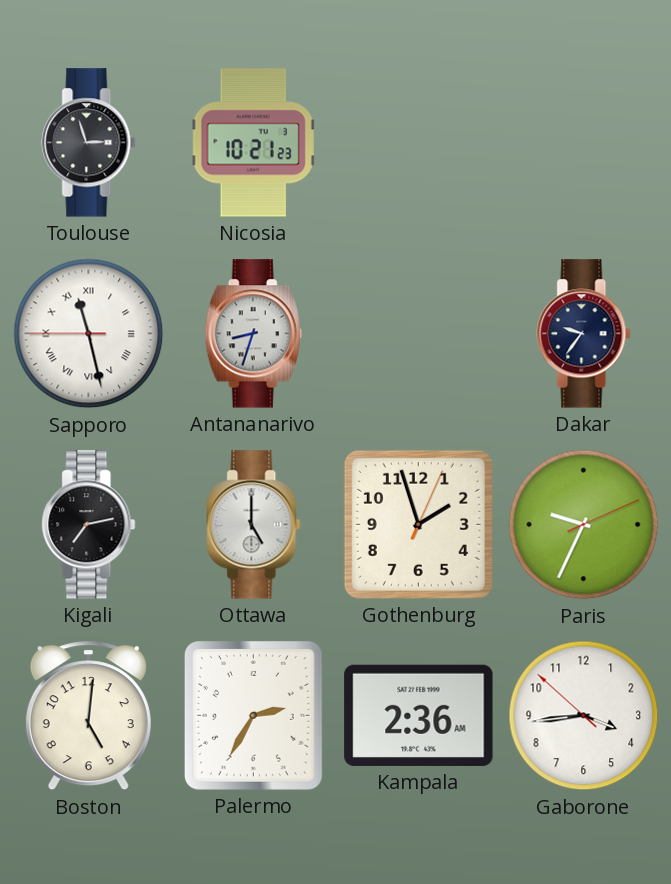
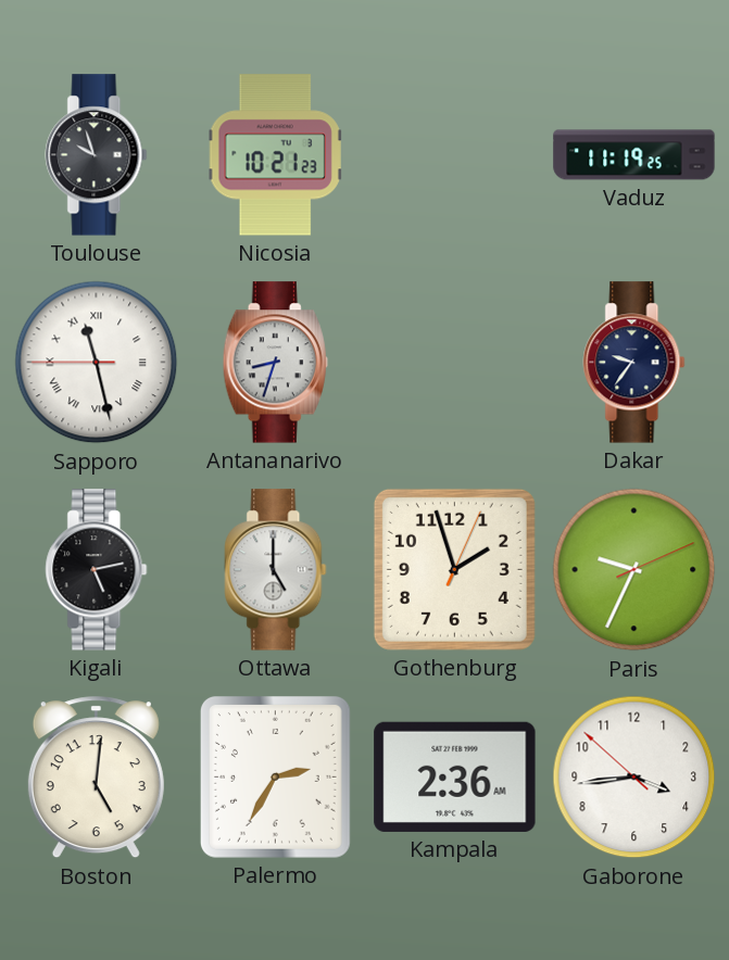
Toulouse: 2:57 -> 9:57 (97, 155)
Vaduz: none -> 11:19 (634, 155)
Kigali: 7:13 -> 5:13 (97, 570)
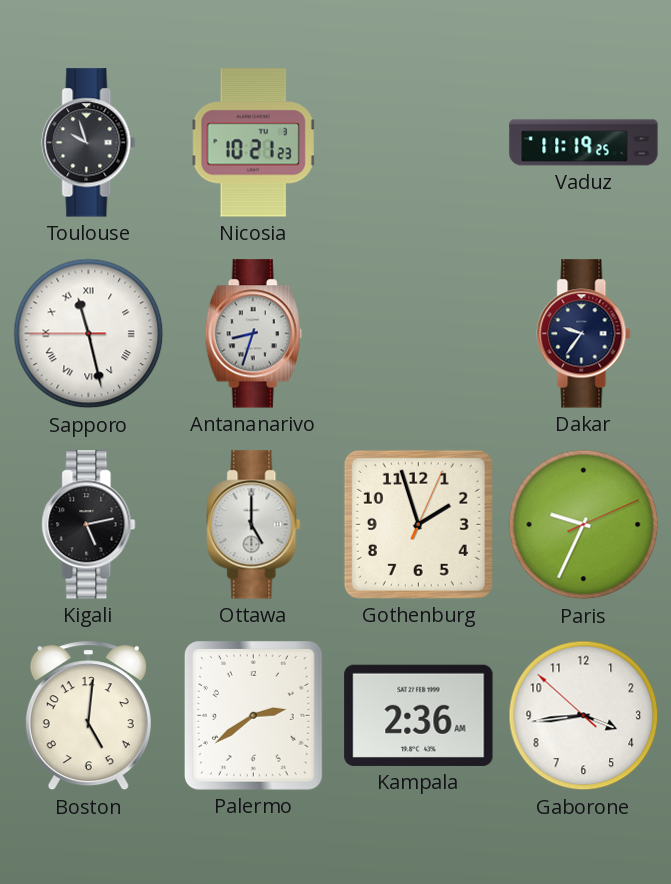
Palermo: 2:35 -> 2:39 (253, 715)
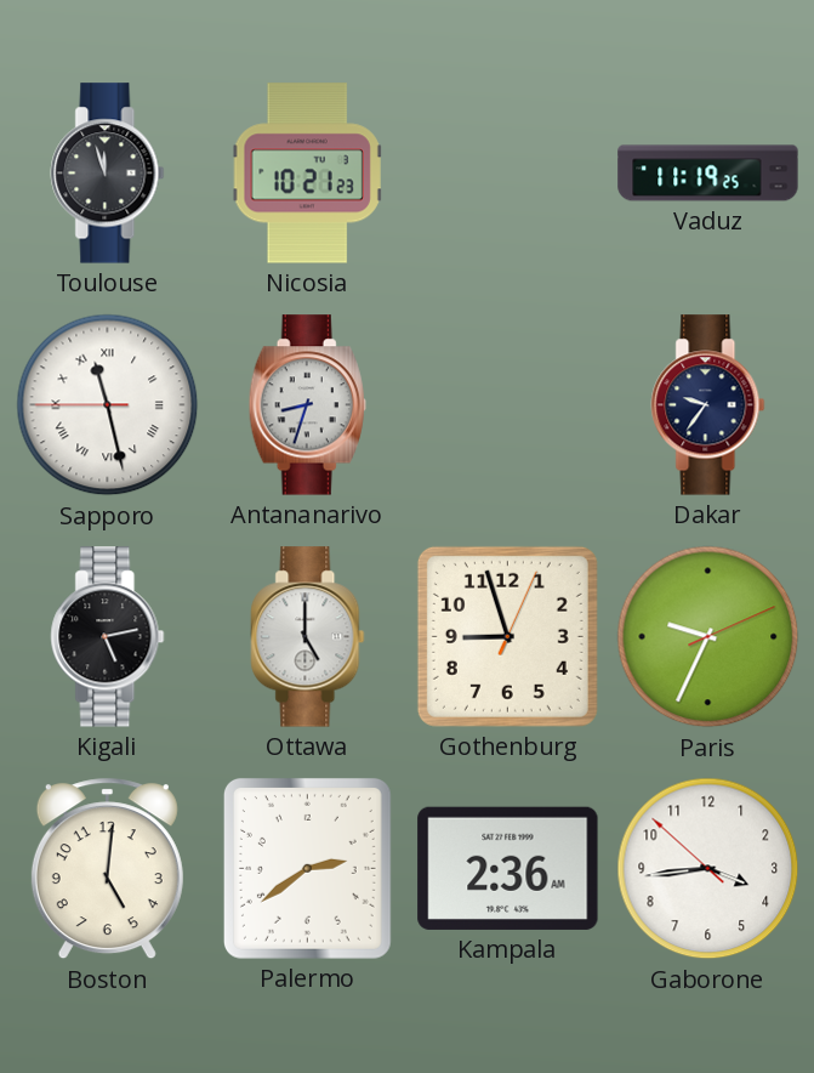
Toulouse: 9:57 -> 11:57 (108, 174)
Gothenburg: 1:57 -> 8:57 (507, 636)
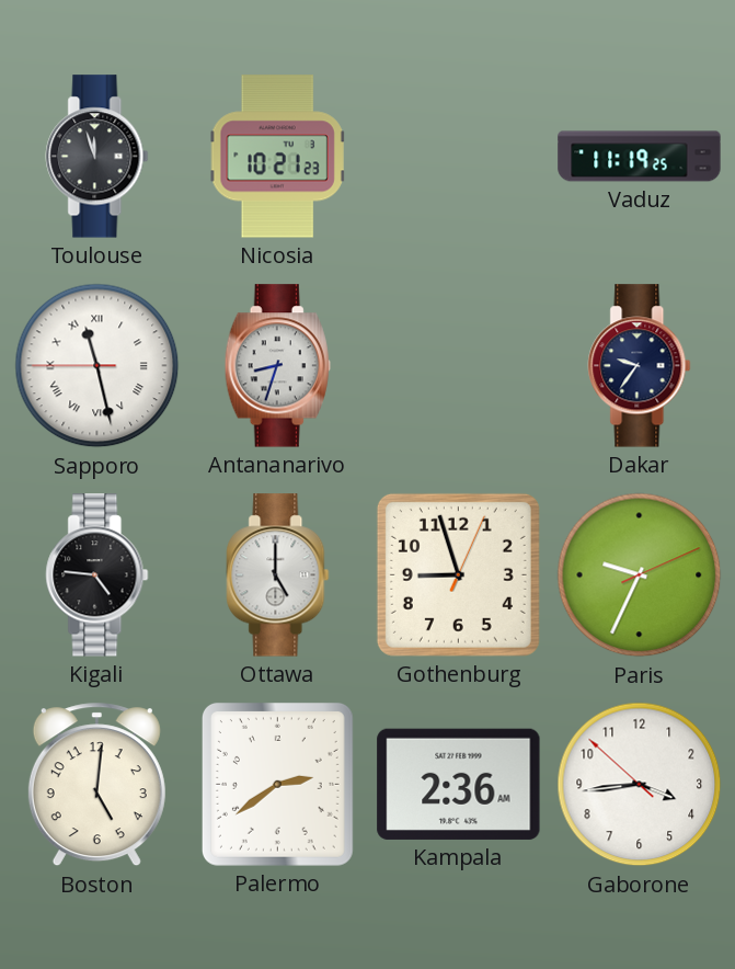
Kigali: 5:13 -> 4:46 (97, 575)
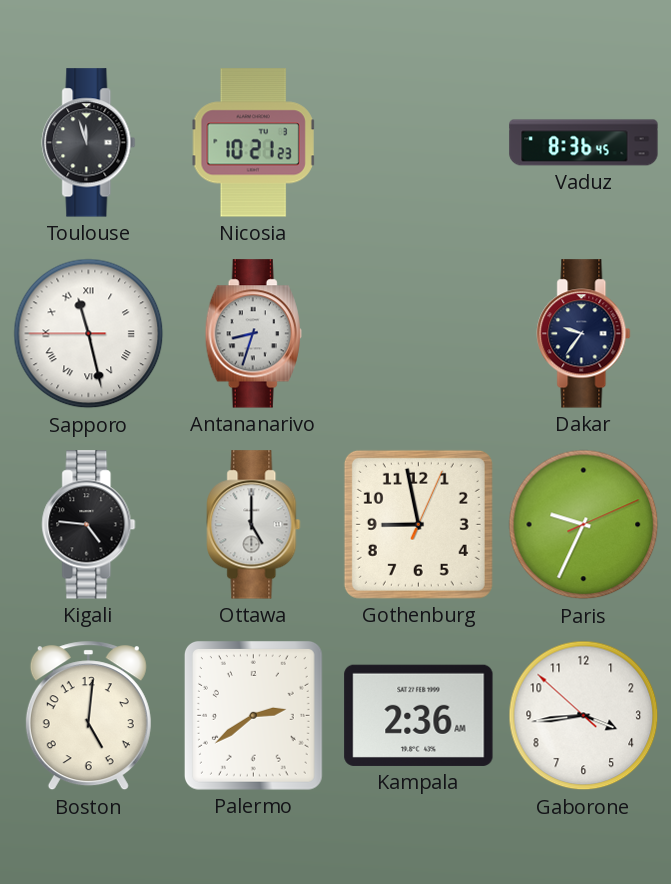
Vaduz: 11:19 -> 8:36 (584, 143)
Gothenburg: 8:57 -> 8:58 (418, 524)
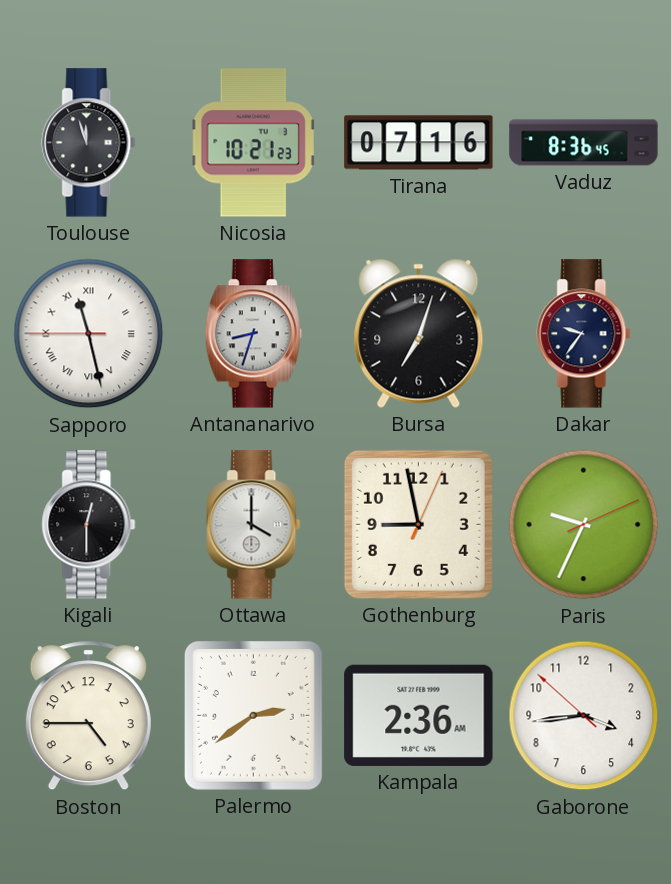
Tirana: none -> 07:16 (419, 143)
Bursa: none -> 7:03 (419, 333)
Kigali: 4:46 -> 12:30 (89, 525)
Ottawa: 5:00 -> 4:00 (254, 525)
Boston: 5:01 -> 4:45 (88, 716)
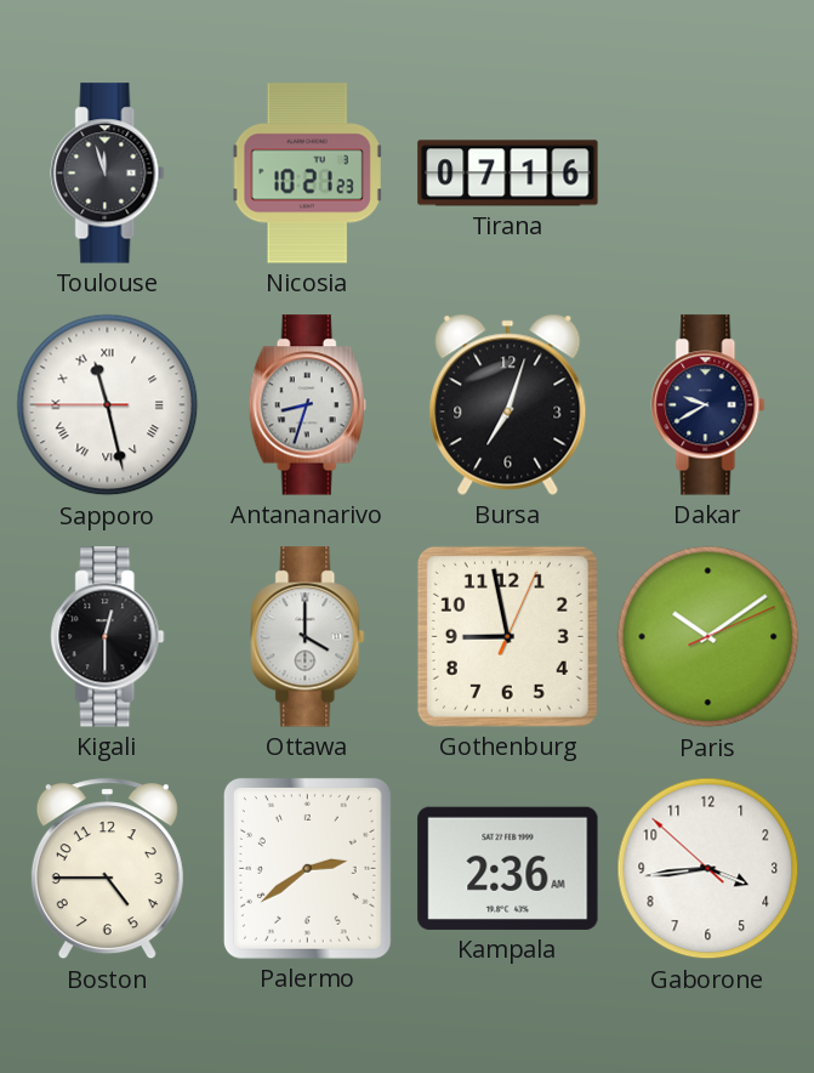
Vaduz: 8:36 -> none (584, 143)
Dakar: 9:36 -> 9:40 (708, 405)
Paris: 9:34 -> 10:09 (708, 637)
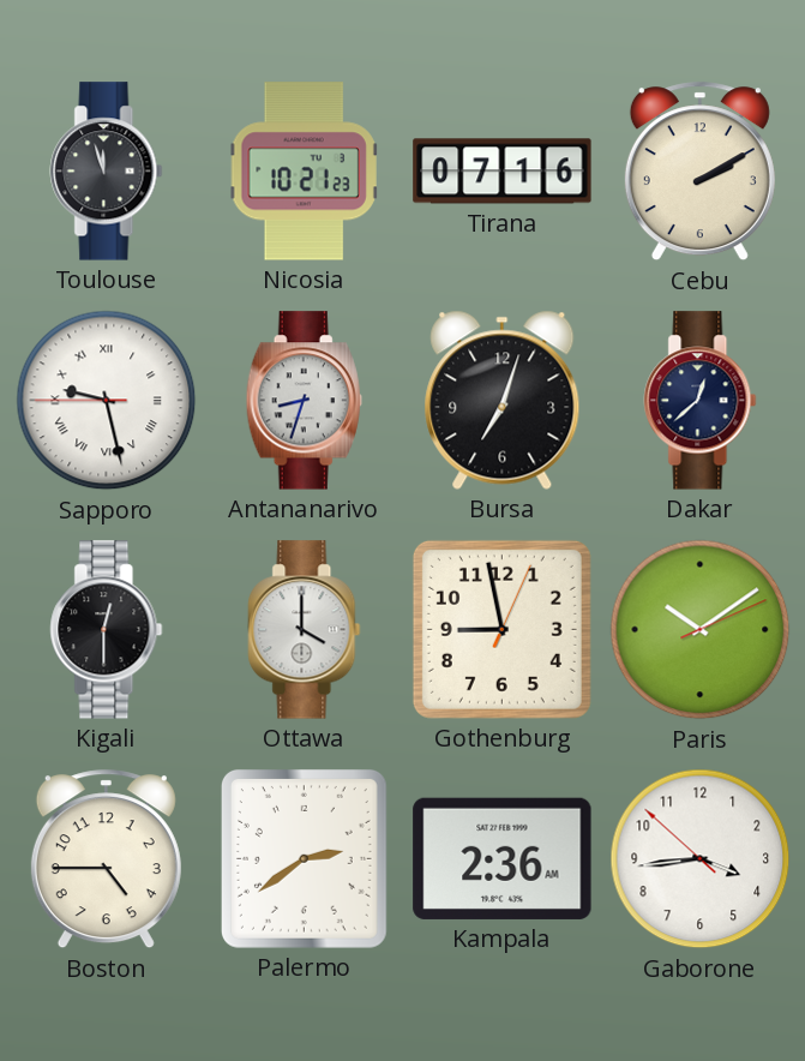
Cebu: none -> 2:10 (699, 172)
Sapporo: 11:27 -> 9:27 (107, 401)
Dakar: 9:40 -> 12:38 (701, 401)
